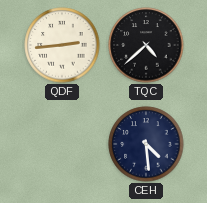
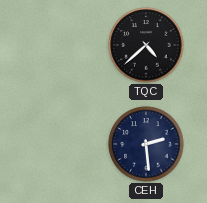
QDF: 2:44 -> none (62, 45)
CEH: 4:29 -> 2:29 (146, 144)
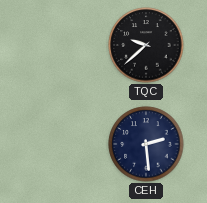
TQC: 4:38 -> 9:38 (146, 45)
